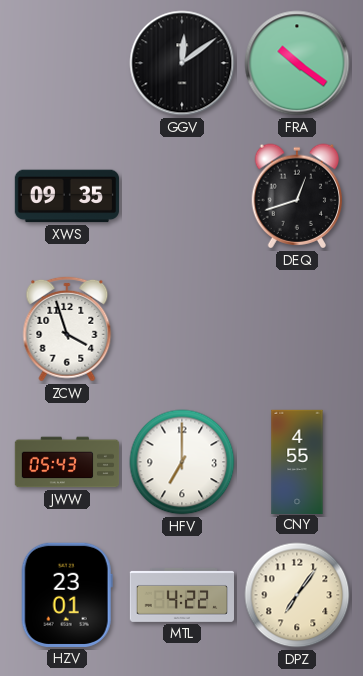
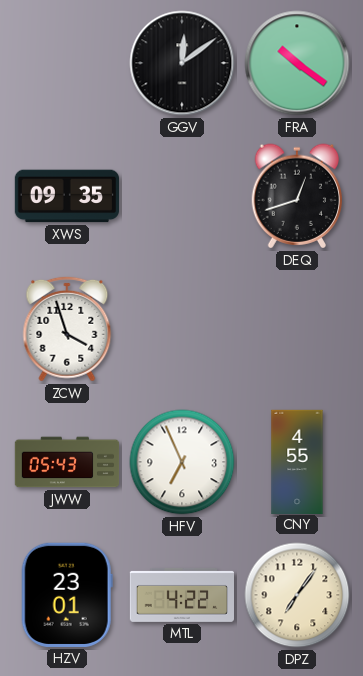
HFV: 7:00 -> 6:56 (182, 462)
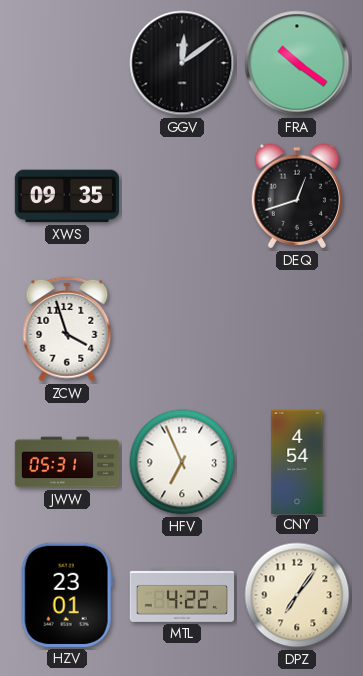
JWW: 05:43 -> 05:31 (67, 462)
CNY: 4:55 -> 4:54 (297, 461)
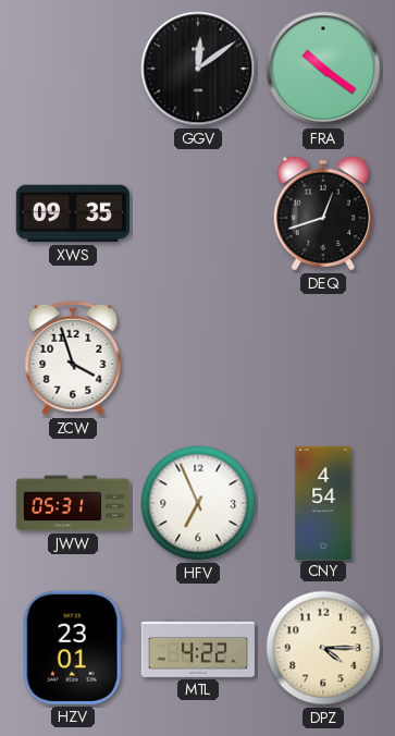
DPZ: 7:06 -> 4:15 (323, 648)
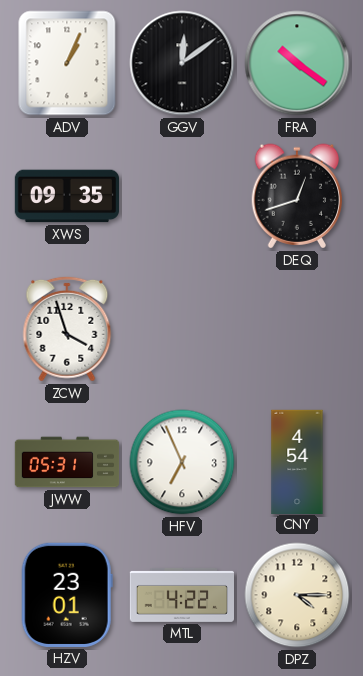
ADV: none -> 1:04 (67, 63)
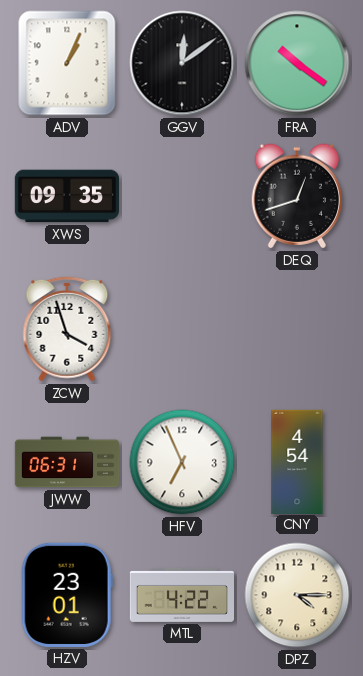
JWW: 05:31 -> 06:31 (67, 462)
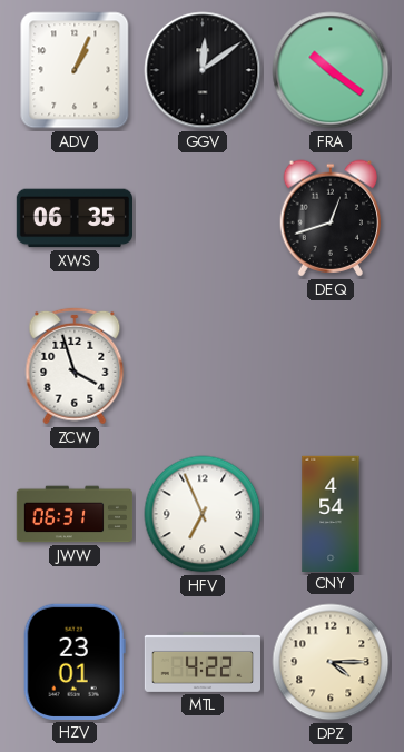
XWS: 09:35 -> 06:35 (73, 218)
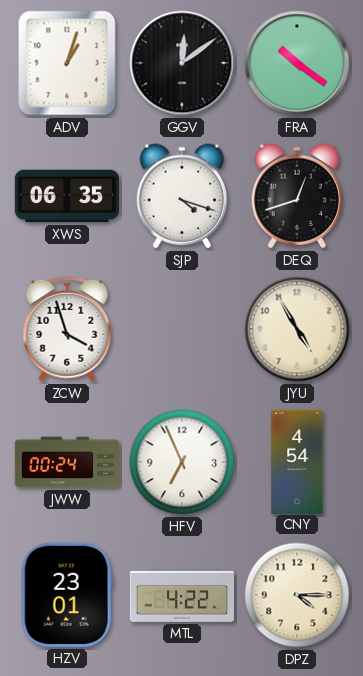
ADV: 1:04 -> 1:03 (67, 63)
SJP: none -> 4:18 (182, 196)
JYU: none -> 4:55 (297, 329)
JWW: 06:31 -> 00:24 (67, 462)
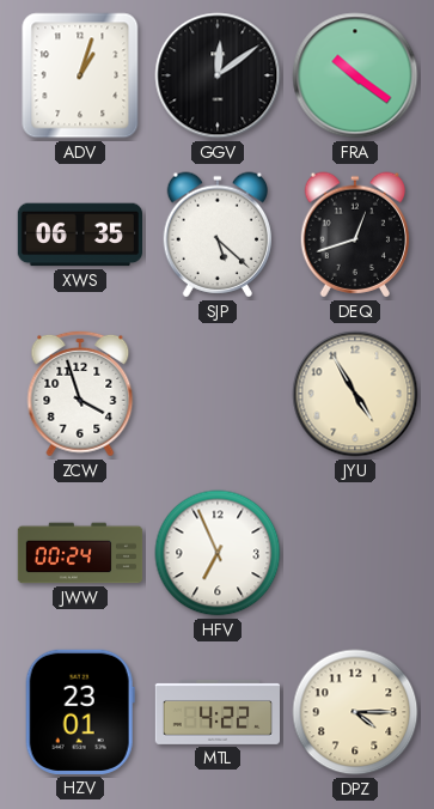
SJP: 4:18 -> 5:22 (218, 235)
CNY: 4:54 -> none (297, 461)
